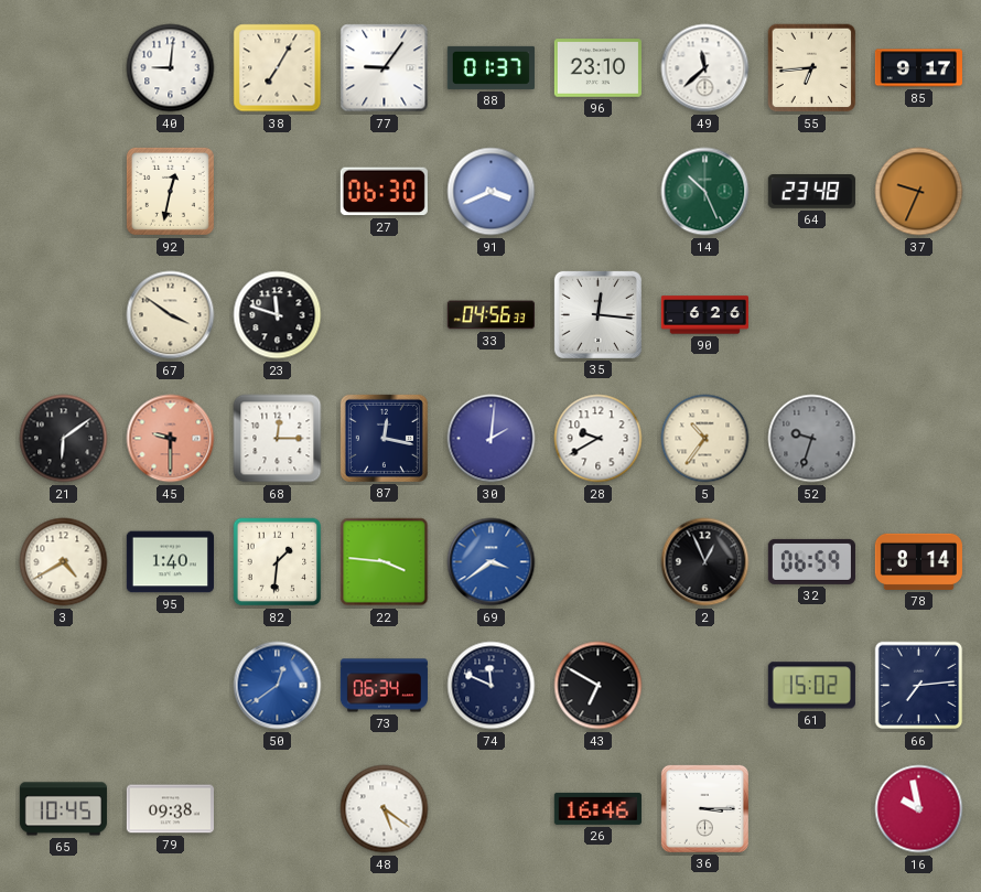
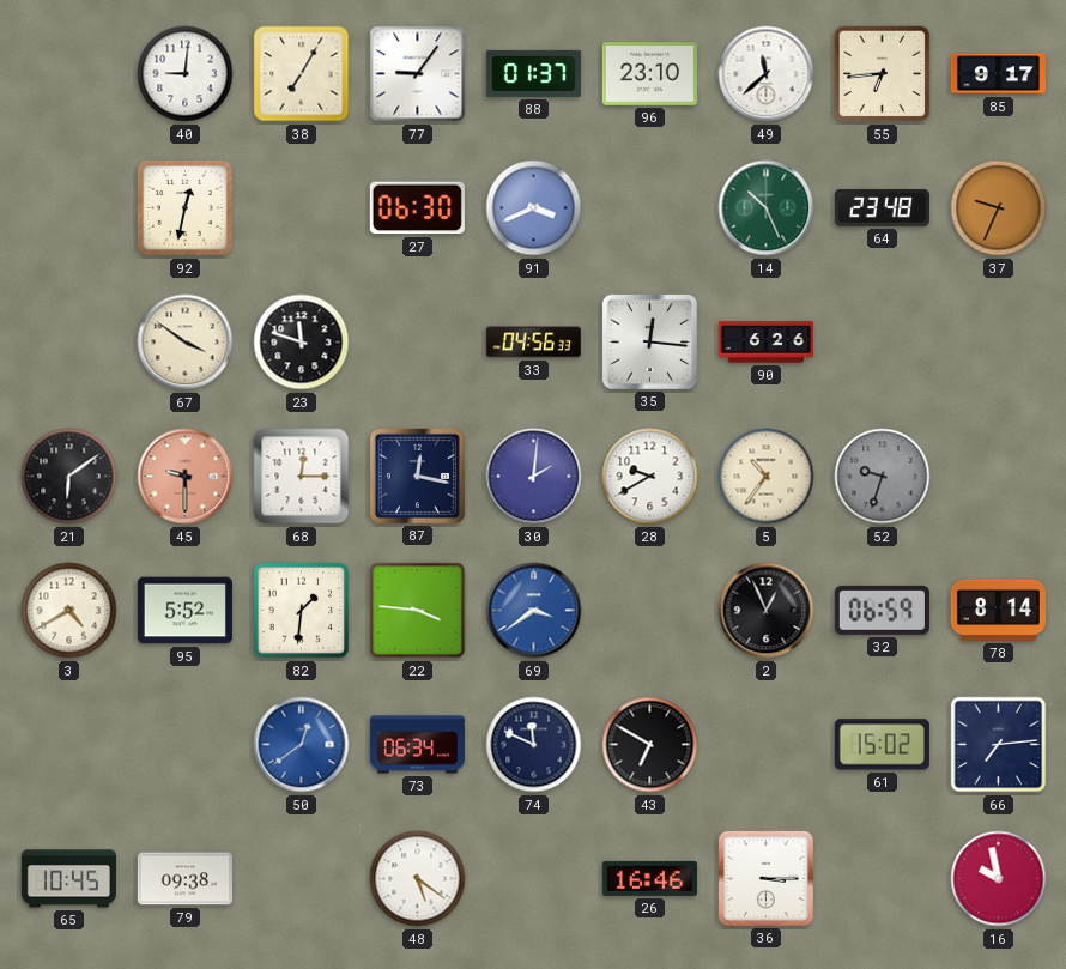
95: 1:40 -> 5:52 (184, 611)
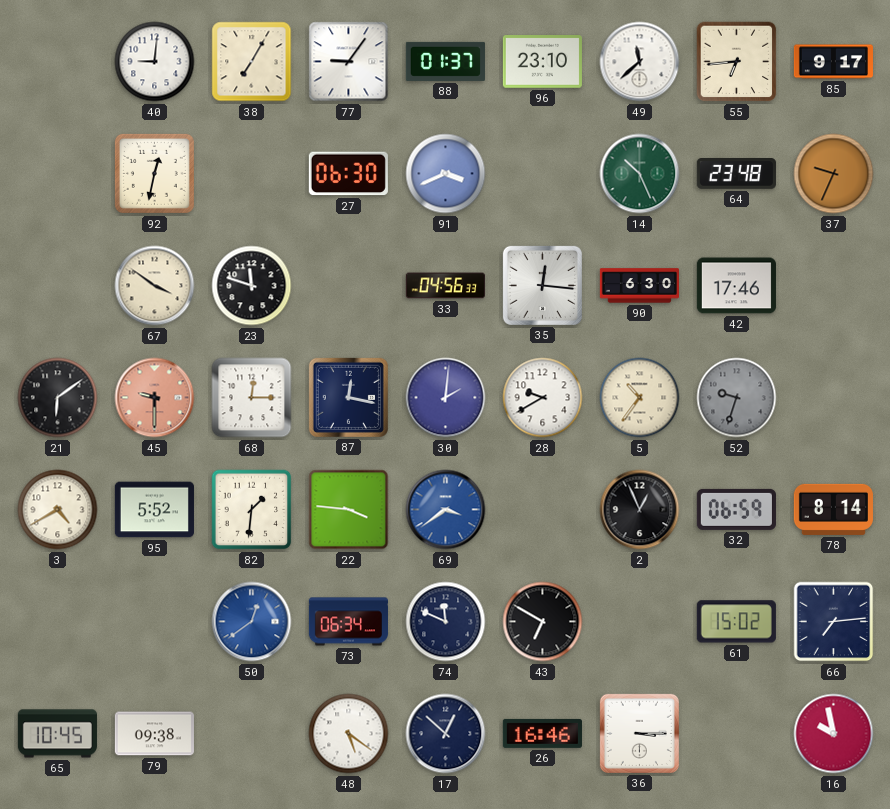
90: 6:26 -> 6:30 (639, 286)
42: none -> 17:46 (736, 286)
17: none -> 12:52 (446, 734)
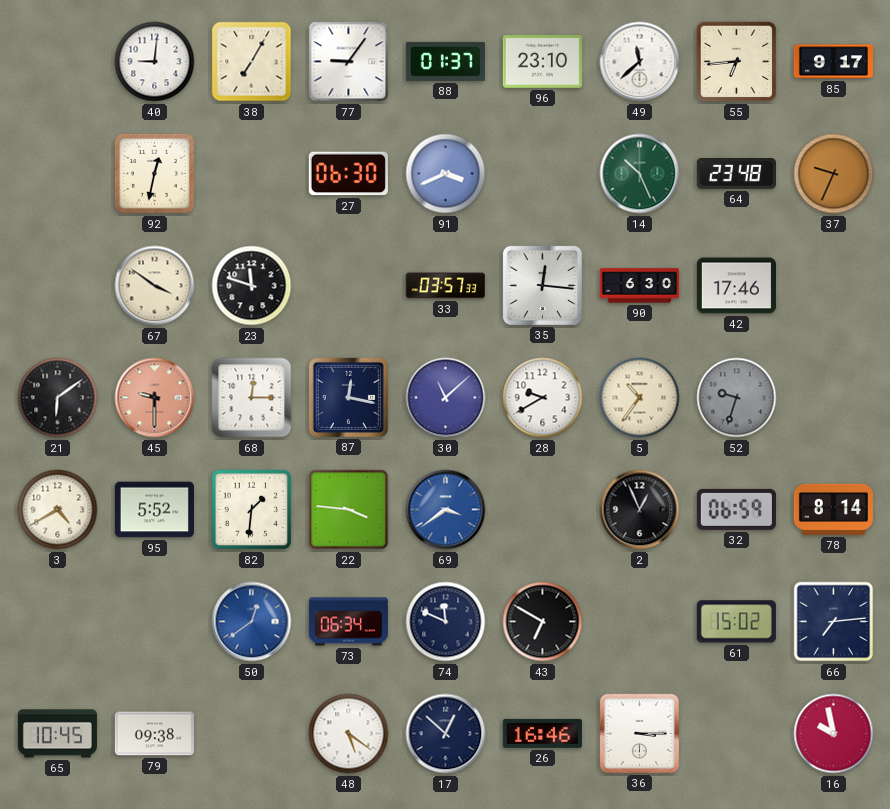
33: 04:56 -> 03:57 (445, 286)
30: 2:01 -> 11:08 (446, 398)
